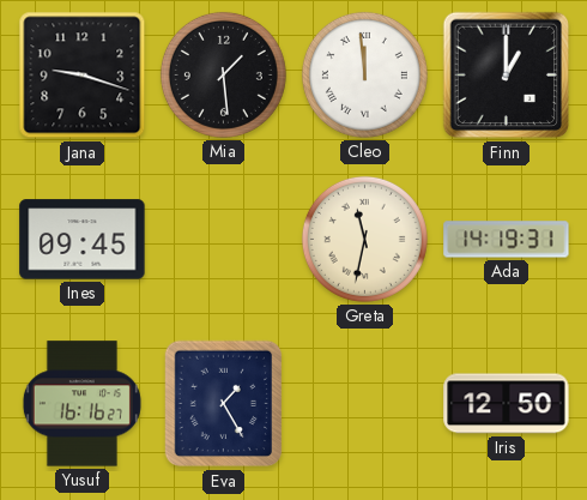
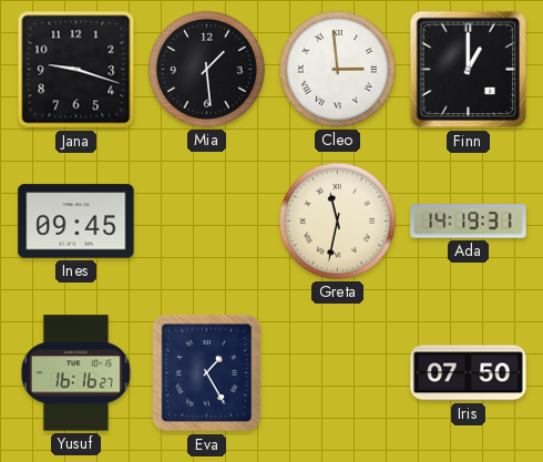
Cleo: 11:59 -> 2:59 (337, 69)
Iris: 12:50 -> 07:50 (469, 373)
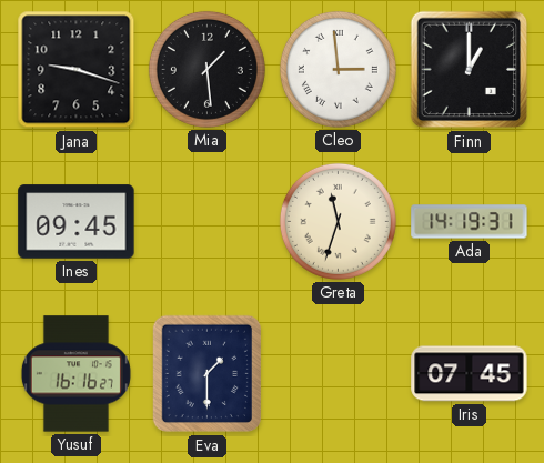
Greta: 11:32 -> 11:33 (338, 221)
Eva: 1:25 -> 1:30 (206, 374)
Iris: 07:50 -> 07:45 (470, 374)
